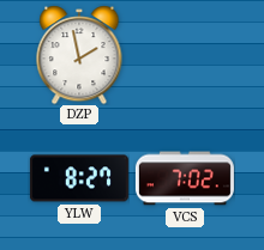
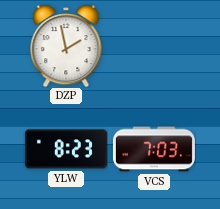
YLW: 8:27 -> 8:23 (66, 149)
VCS: 7:02 -> 7:03 (154, 149)
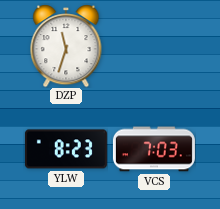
DZP: 1:58 -> 11:33 (66, 46)
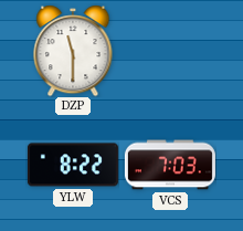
DZP: 11:33 -> 11:30 (73, 51)
YLW: 8:23 -> 8:22 (73, 165)
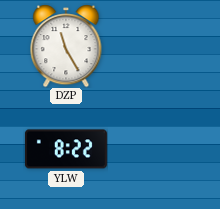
DZP: 11:30 -> 11:25 (66, 46)
VCS: 7:03 -> none (170, 165)
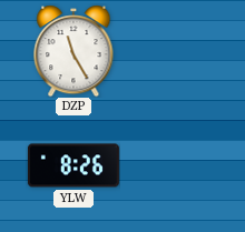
YLW: 8:22 -> 8:26 (73, 165)
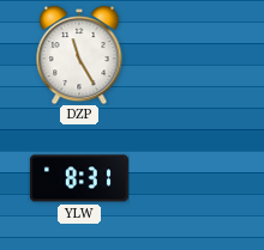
YLW: 8:26 -> 8:31 (79, 178)
